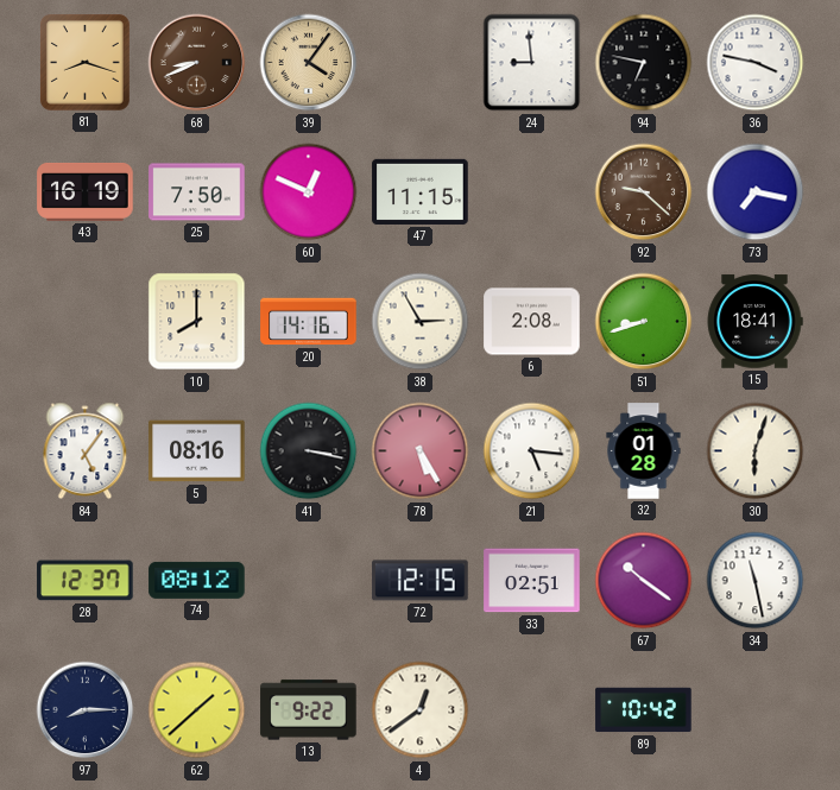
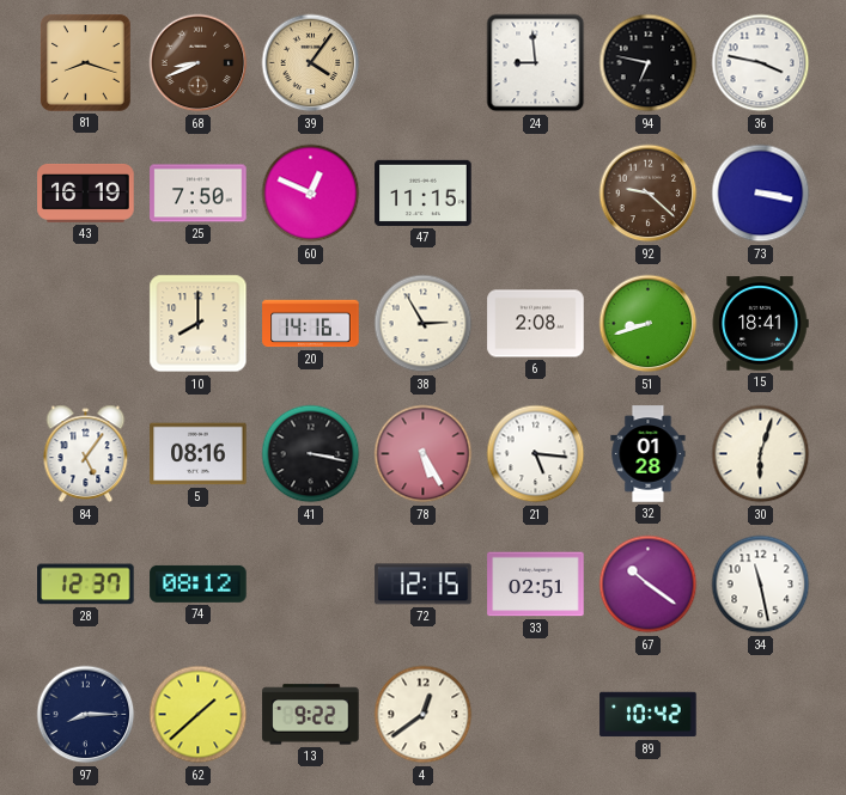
73: 7:17 -> 3:17 (761, 194)
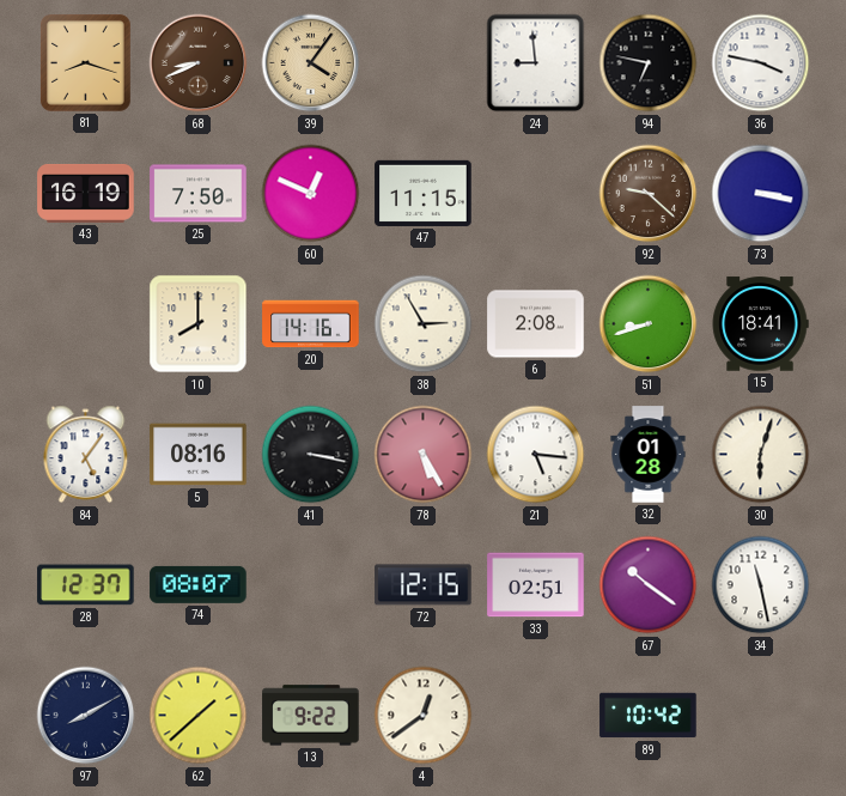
74: 08:12 -> 08:07 (199, 584)
97: 8:15 -> 8:10 (86, 716)
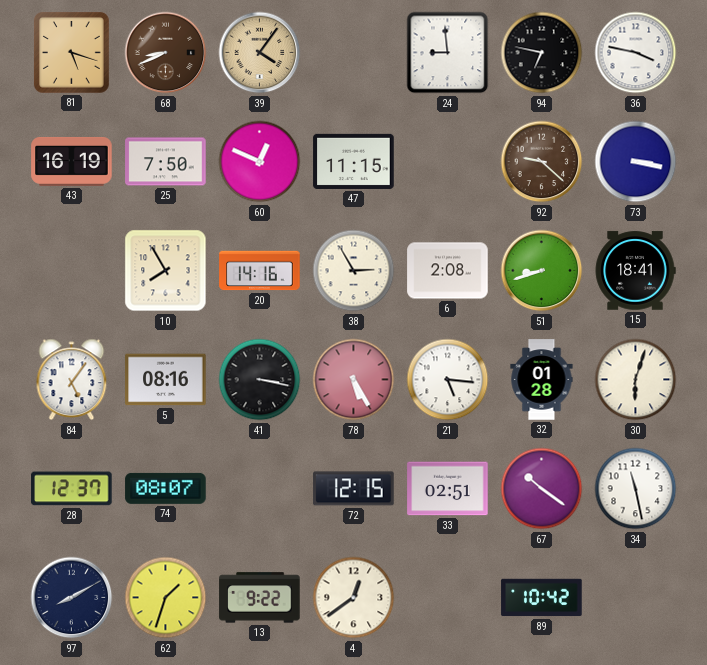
81: 8:18 -> 5:18 (72, 53)
10: 8:00 -> 7:55 (166, 271)
62: 1:38 -> 1:33 (166, 598)
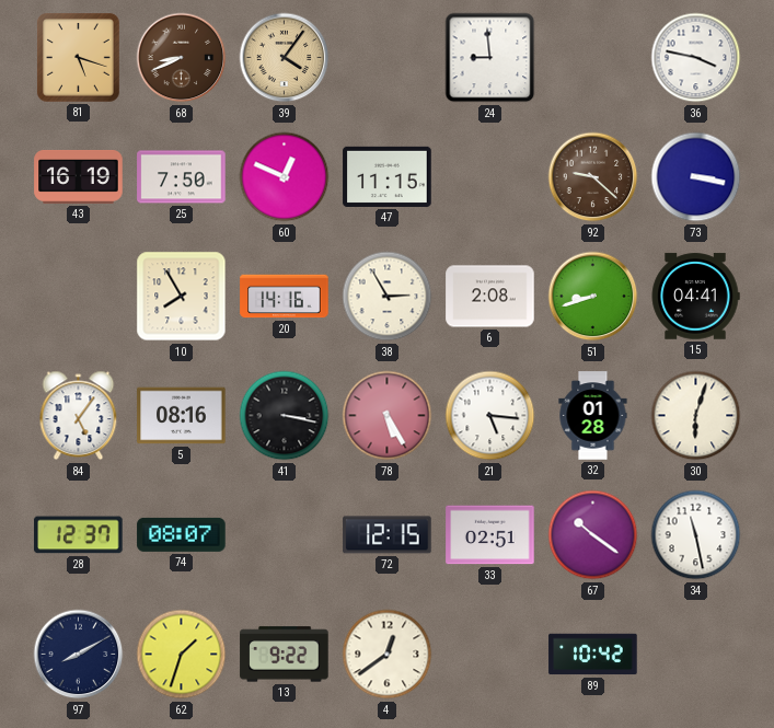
94: 6:47 -> none (542, 53)
15: 18:41 -> 04:41 (695, 297)
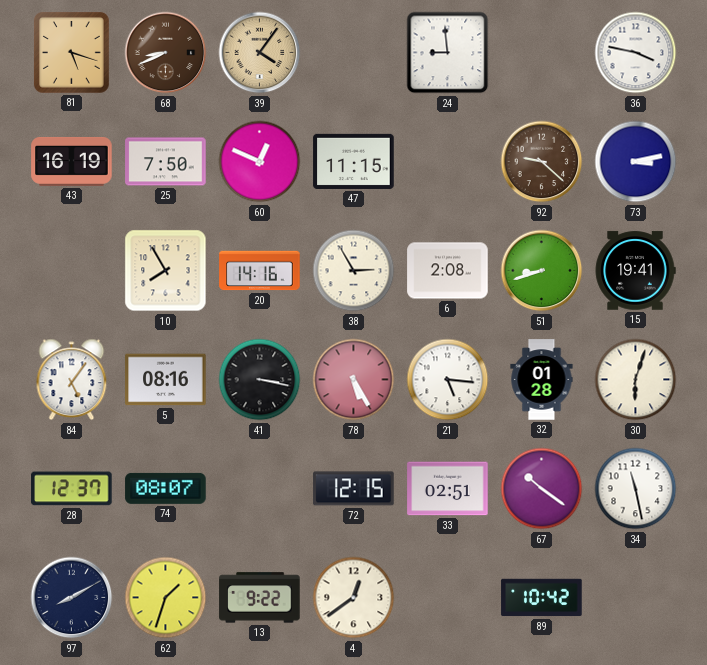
73: 3:17 -> 3:13 (636, 162)
15: 04:41 -> 19:41 (635, 271)
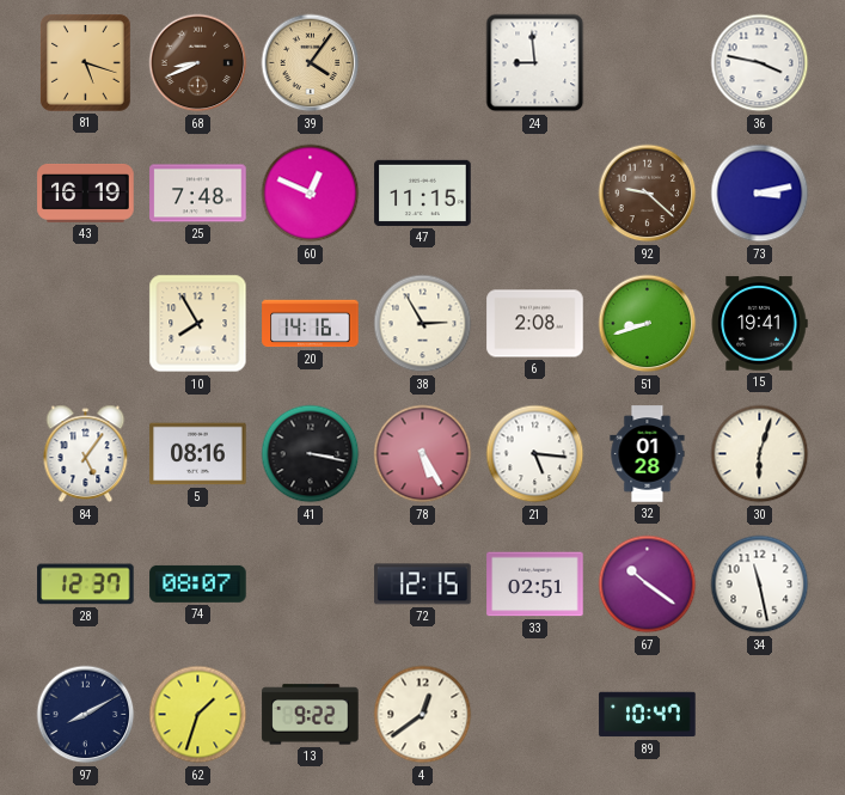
25: 7:50 -> 7:48 (198, 194)
89: 10:42 -> 10:47 (648, 715)
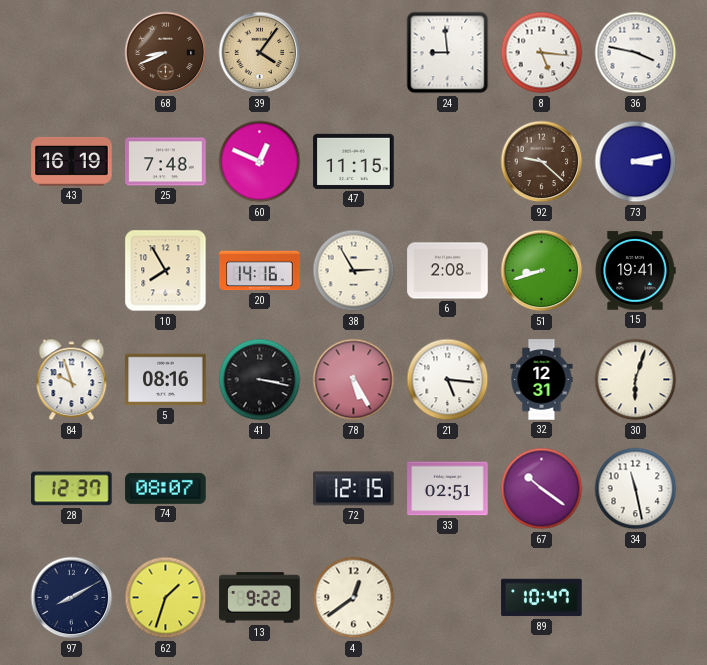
81: 5:18 -> none (86, 63)
8: none -> 5:16 (542, 53)
84: 5:06 -> 9:57 (72, 380)
32: 01:28 -> 12:31 (542, 380)
